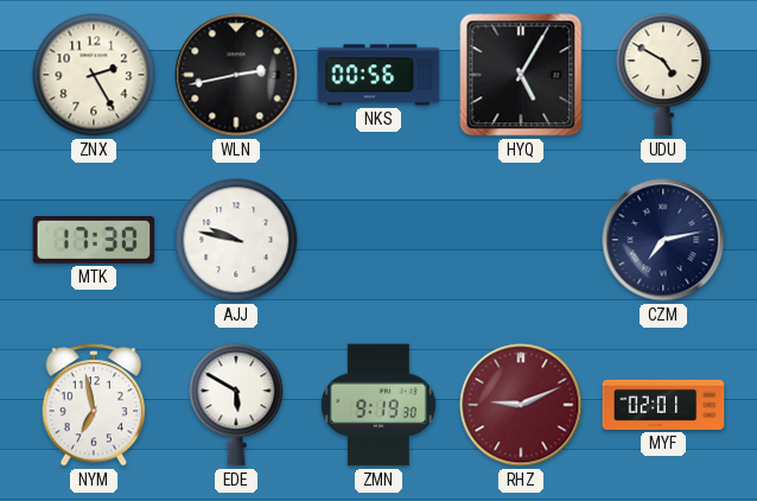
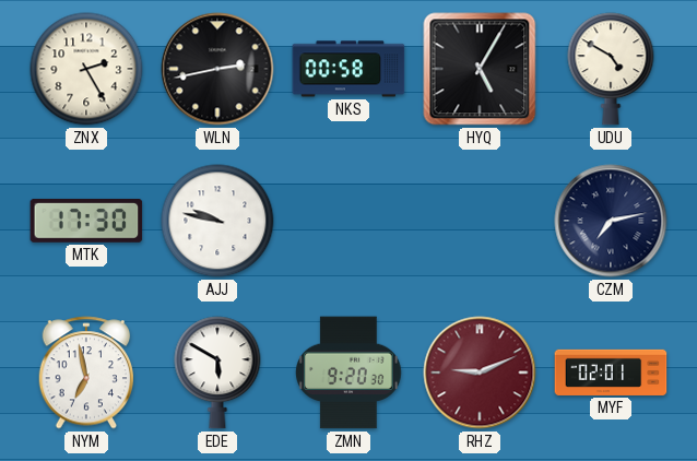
NKS: 00:56 -> 00:58 (349, 69)
ZMN: 9:19 -> 9:20 (350, 373)
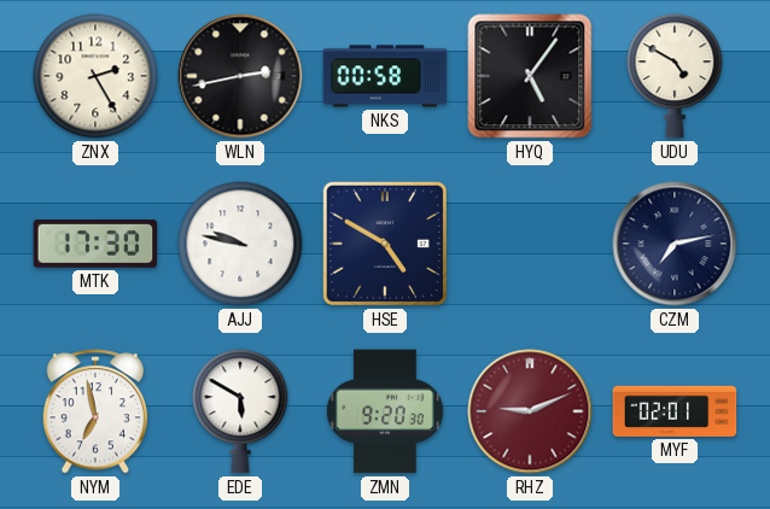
HYQ: 5:05 -> 5:06 (530, 76)
HSE: none -> 4:50 (385, 244)
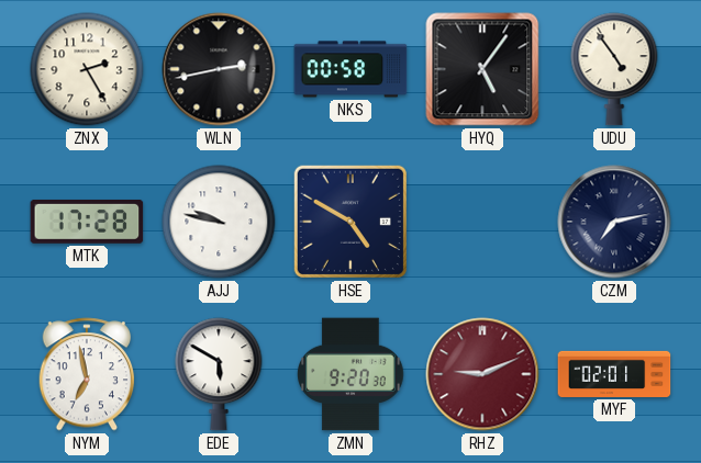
UDU: 4:50 -> 4:54 (614, 69)
MTK: 17:30 -> 17:28 (87, 222)
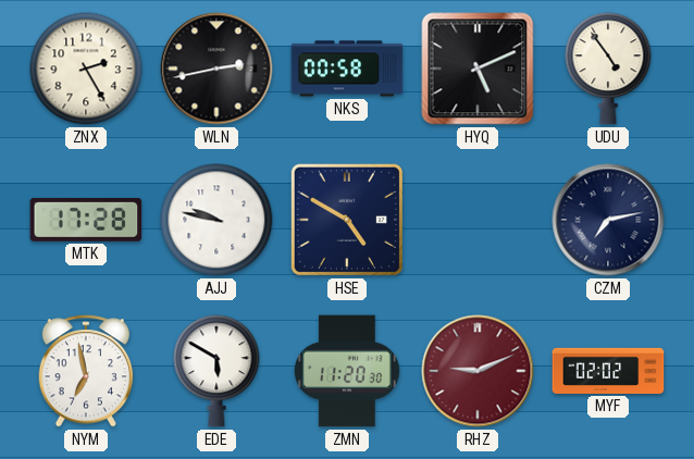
HYQ: 5:06 -> 5:11 (478, 69)
ZMN: 9:20 -> 11:20 (348, 371)
MYF: 02:01 -> 02:02 (608, 371)
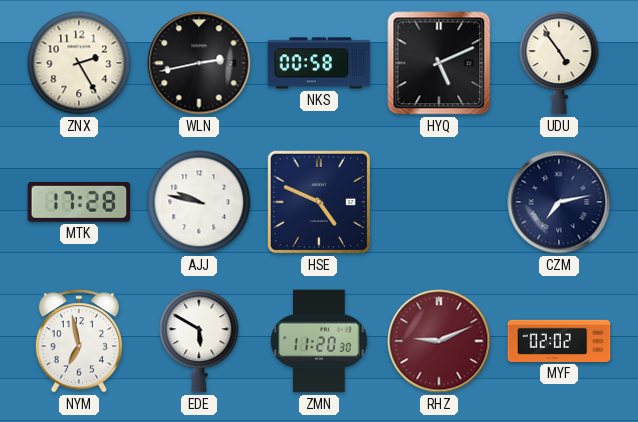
HSE: 4:50 -> 4:49 (319, 202)
